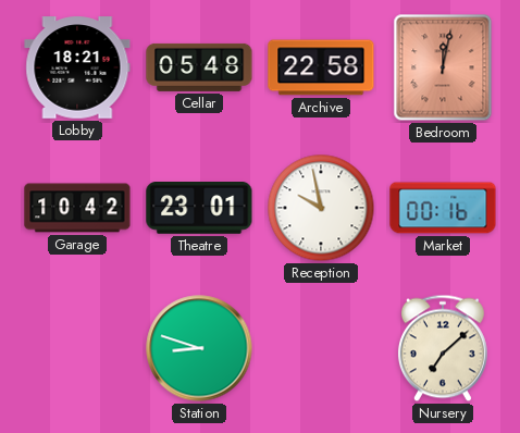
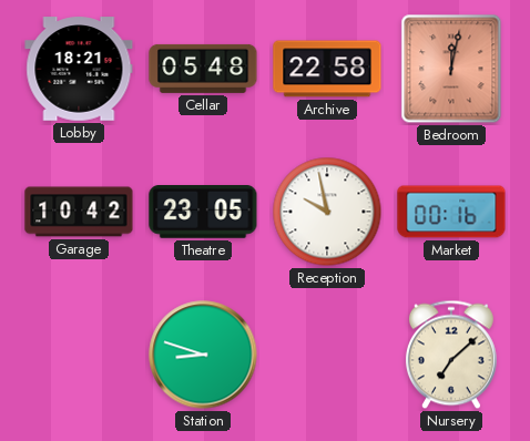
Theatre: 23:01 -> 23:05 (203, 213)
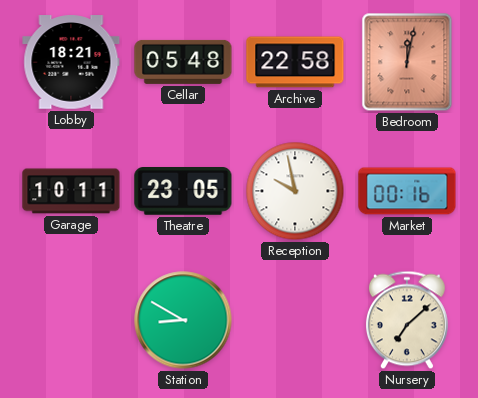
Garage: 10:42 -> 10:11 (71, 191)
Station: 8:48 -> 8:50 (183, 320)
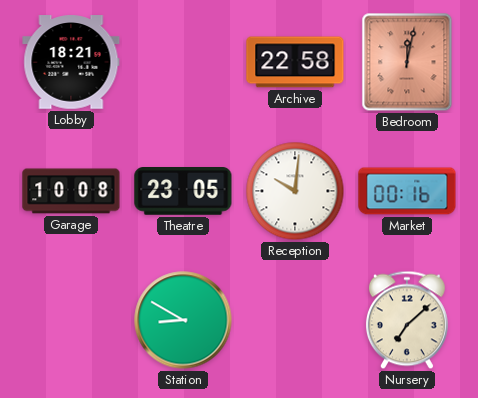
Cellar: 05:48 -> none (183, 62)
Garage: 10:11 -> 10:08 (71, 191)
Reception: 9:58 -> 10:01 (295, 191)
